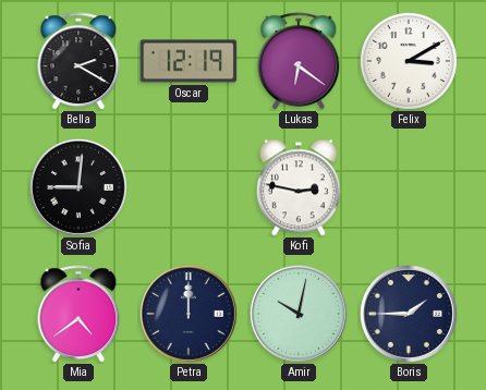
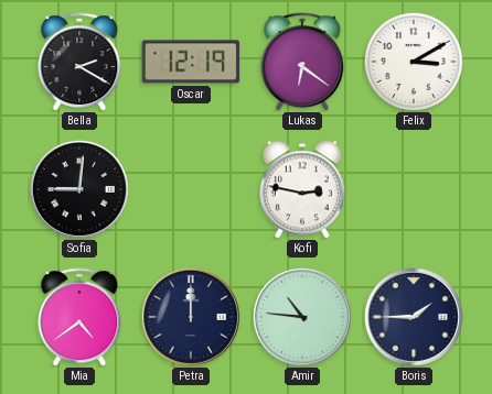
Amir: 10:02 -> 10:46 (302, 317)
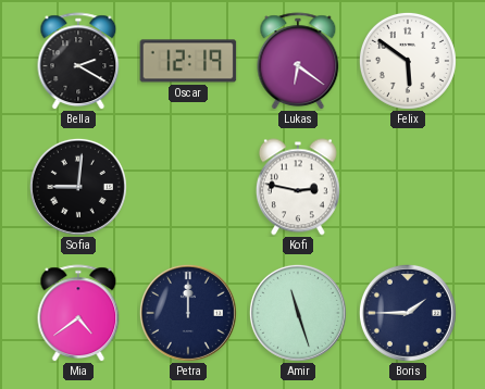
Felix: 3:10 -> 5:51 (408, 61)
Amir: 10:46 -> 11:27 (298, 313)
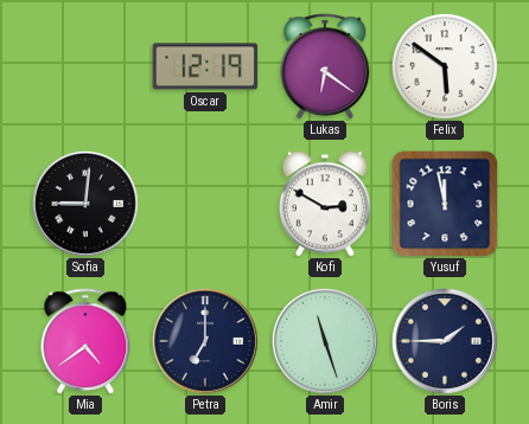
Bella: 2:20 -> none (78, 61)
Kofi: 2:47 -> 2:50 (325, 204)
Yusuf: none -> 11:58 (445, 204)
Petra: 12:00 -> 7:00 (205, 341)
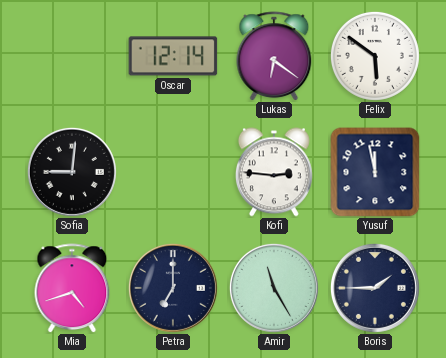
Oscar: 12:19 -> 12:14 (173, 56)
Kofi: 2:50 -> 2:46 (274, 172)
Mia: 4:39 -> 4:42 (72, 288)
Amir: 11:27 -> 11:25 (274, 288)
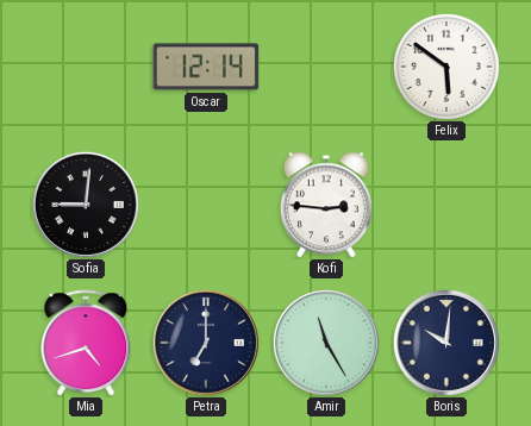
Lukas: 6:21 -> none (274, 56)
Yusuf: 11:58 -> none (375, 172)
Boris: 1:45 -> 10:01 (446, 343)
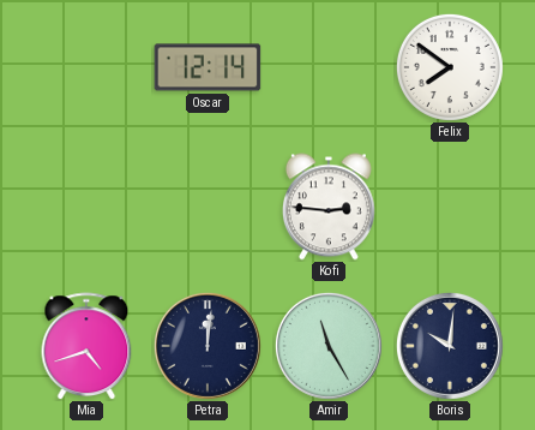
Felix: 5:51 -> 7:51 (450, 67)
Sofia: 9:01 -> none (86, 205)
Petra: 7:00 -> 12:01 (208, 346)
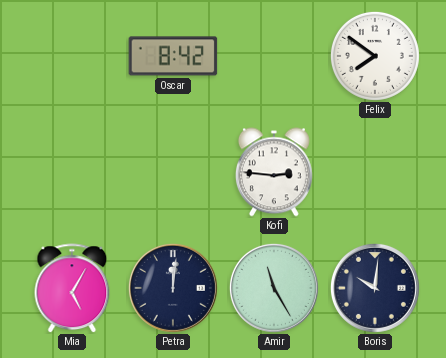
Oscar: 12:14 -> 8:42 (173, 56)
Mia: 4:42 -> 5:05 (72, 288)
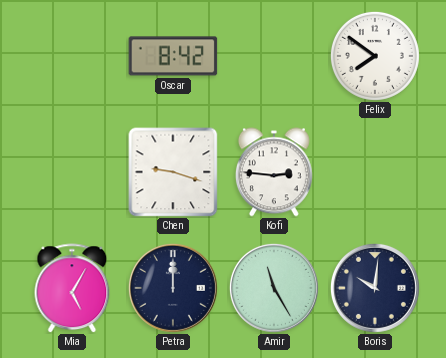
Chen: none -> 9:18 (173, 172)
Petra: 12:01 -> 12:00 (173, 288)
